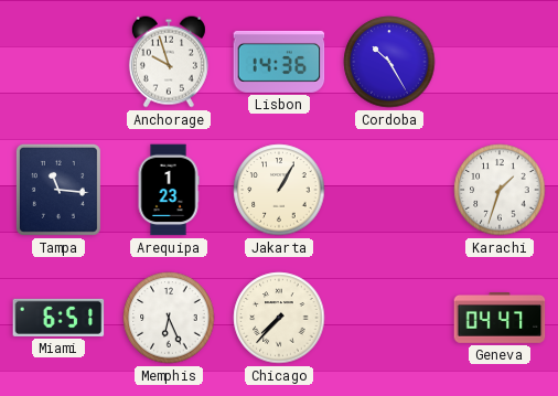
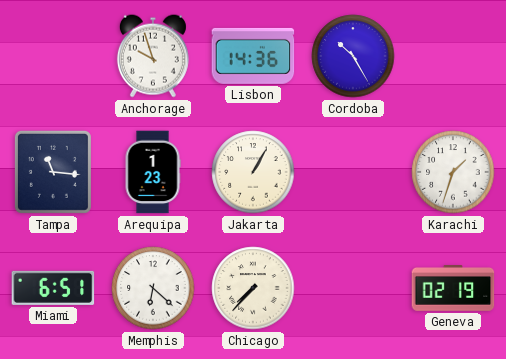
Memphis: 6:26 -> 6:22 (153, 288)
Geneva: 04:47 -> 02:19 (453, 289)
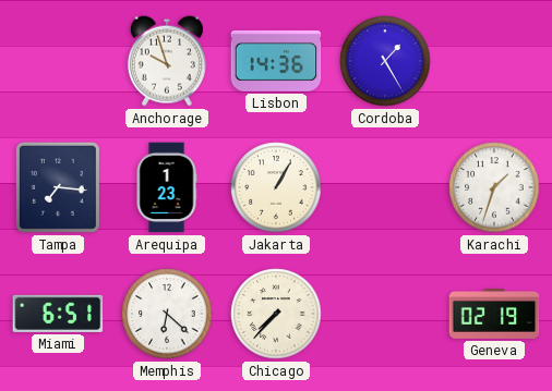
Cordoba: 10:25 -> 1:25 (385, 61)
Tampa: 11:16 -> 7:16 (58, 187)
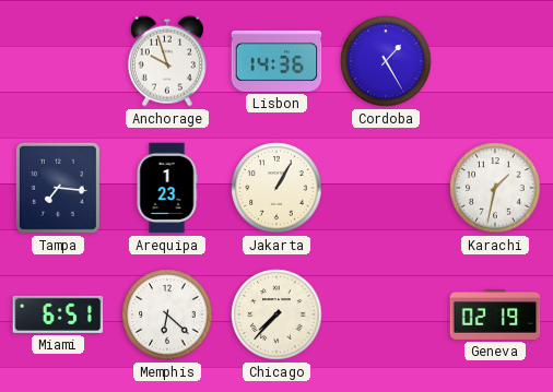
Karachi: 1:33 -> 1:32 (495, 188)
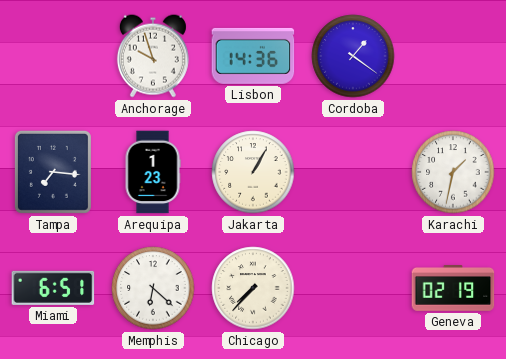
Cordoba: 1:25 -> 1:21 (353, 56)
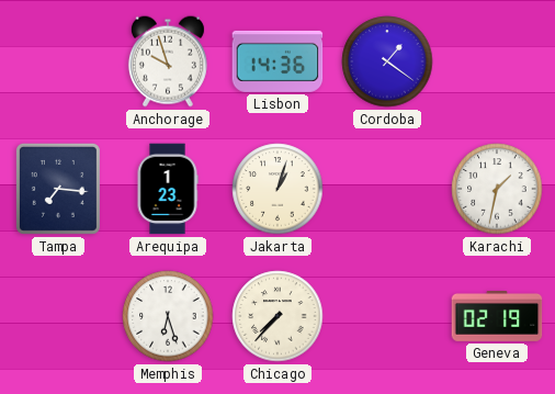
Jakarta: 1:05 -> 1:03 (277, 189)
Miami: 6:51 -> none (53, 288)
Memphis: 6:22 -> 6:27 (168, 316)
